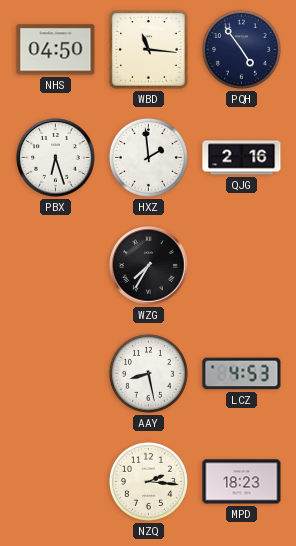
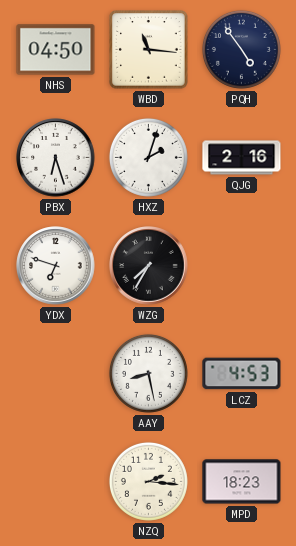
HXZ: 1:59 -> 2:03 (148, 157)
YDX: none -> 6:48 (56, 266)
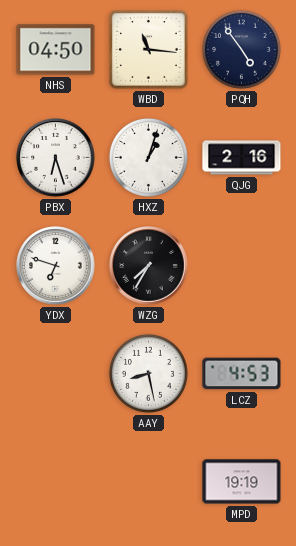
HXZ: 2:03 -> 1:03 (148, 157)
NZQ: 2:16 -> none (148, 481)
MPD: 18:23 -> 19:19 (242, 482)
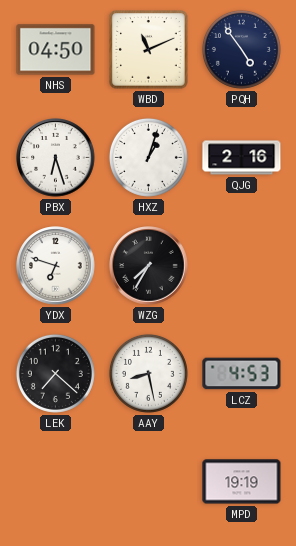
WBD: 11:16 -> 11:11 (149, 50)
LEK: none -> 7:22 (55, 373)
